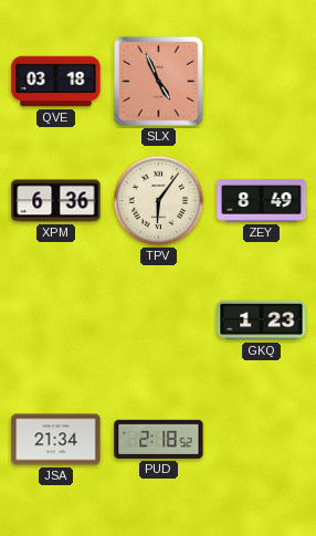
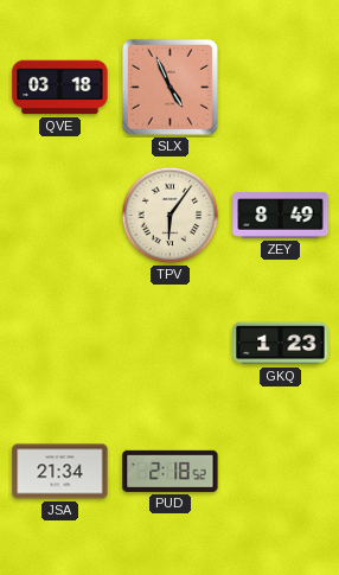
XPM: 6:36 -> none (56, 201)
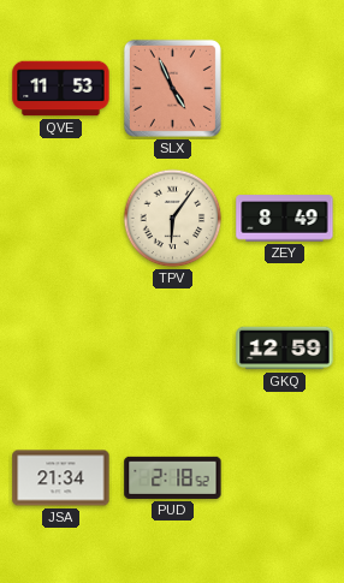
QVE: 03:18 -> 11:53 (61, 89)
GKQ: 1:23 -> 12:59 (285, 349)
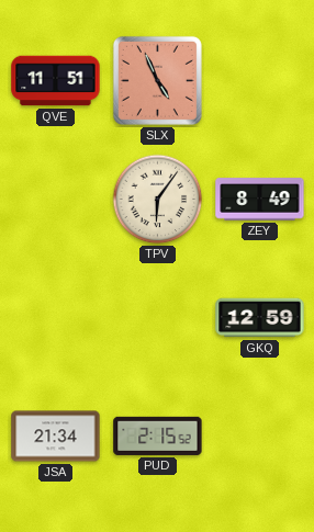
QVE: 11:53 -> 11:51 (56, 81)
PUD: 2:18 -> 2:15 (158, 435)
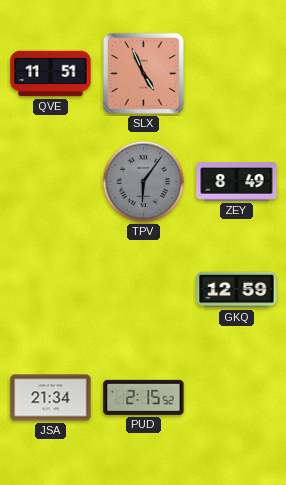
TPV dial: cream -> grey (144, 182)
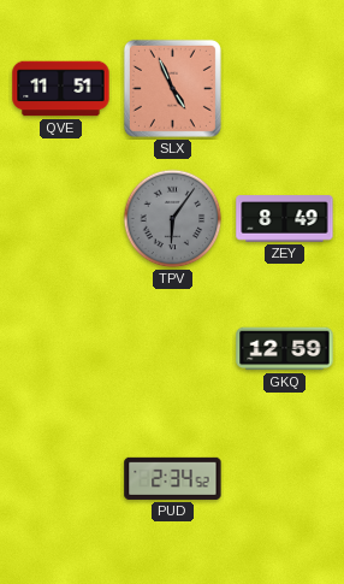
JSA: 21:34 -> none (51, 398)
PUD: 2:15 -> 2:34 (173, 478)
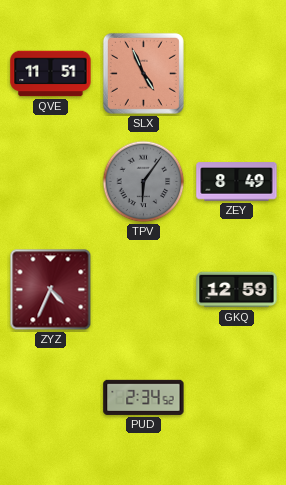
ZYZ: none -> 4:34 (51, 290)
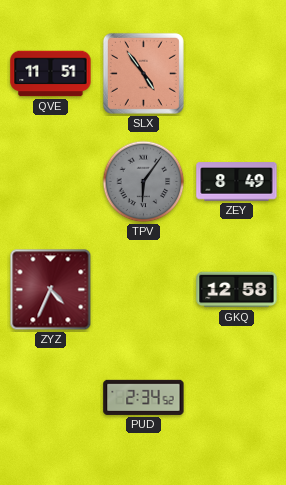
SLX: 4:56 -> 4:54 (143, 73)
GKQ: 12:59 -> 12:58 (237, 290)
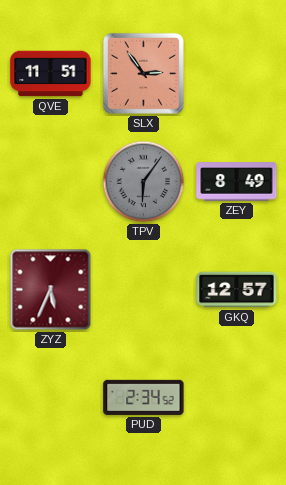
SLX: 4:54 -> 2:54 (143, 73)
ZYZ: 4:34 -> 5:34 (51, 290)
GKQ: 12:58 -> 12:57 (237, 290)
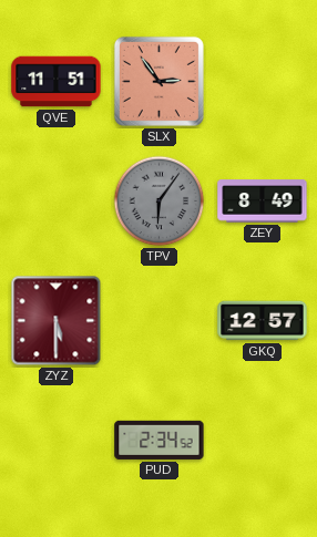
ZYZ: 5:34 -> 5:30 (57, 321)
